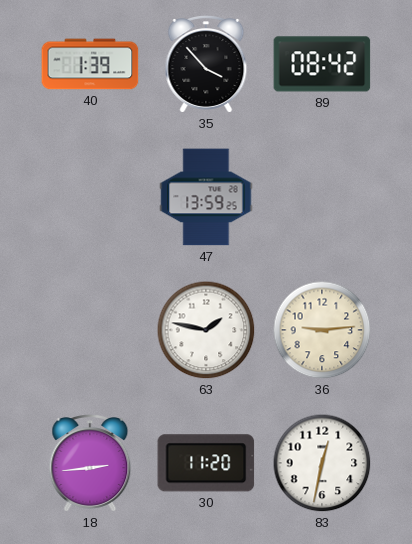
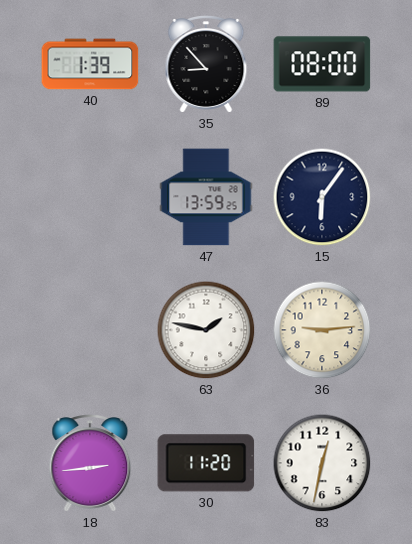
35: 3:53 -> 8:53 (206, 65)
89: 08:42 -> 08:00 (322, 64)
15: none -> 6:06 (322, 197)
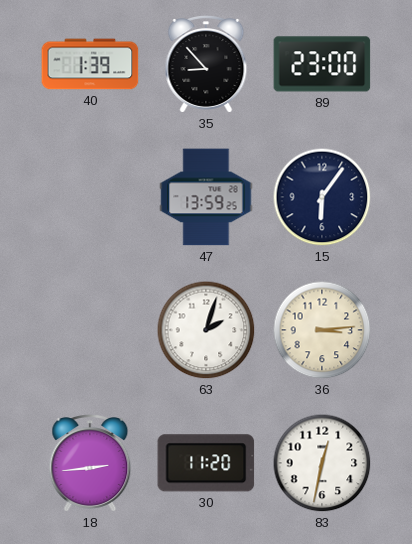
89: 08:00 -> 23:00 (322, 64)
63: 1:47 -> 2:03 (206, 330)
36: 9:14 -> 3:14 (322, 330)
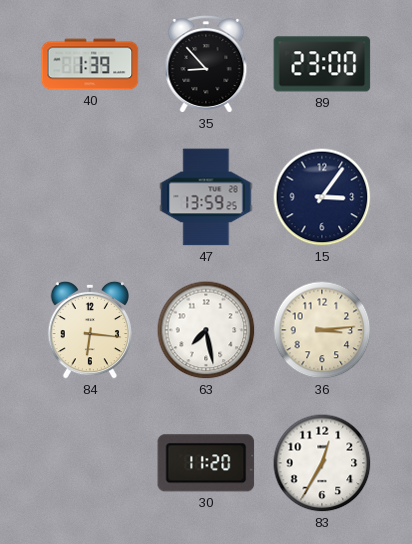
15: 6:06 -> 3:06 (322, 197)
84: none -> 6:16 (89, 330)
63: 2:03 -> 7:28 (206, 330)
18: 2:44 -> none (90, 464)
83: 12:32 -> 12:35 (322, 463)
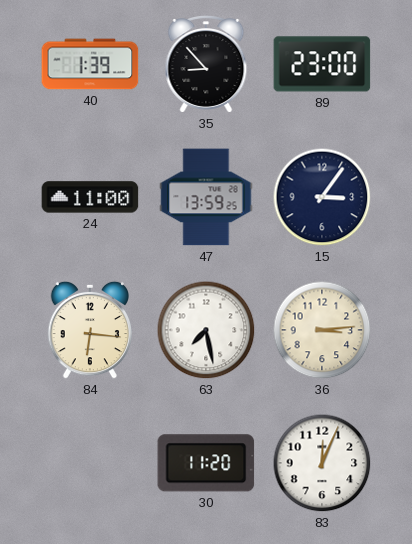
24: none -> 11:00 (90, 197)
83: 12:35 -> 12:04 (322, 463)
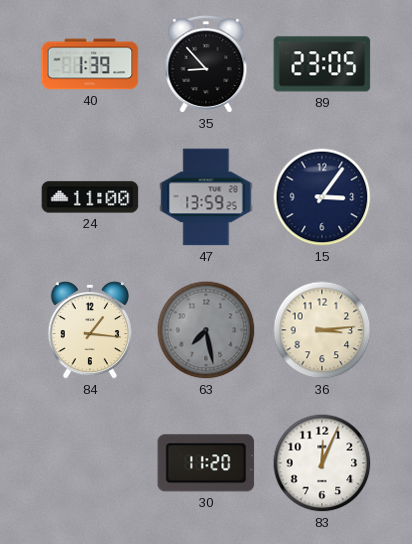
89: 23:00 -> 23:05 (322, 64)
84: 6:16 -> 1:16 (89, 330)
63 dial: white -> grey (206, 330)
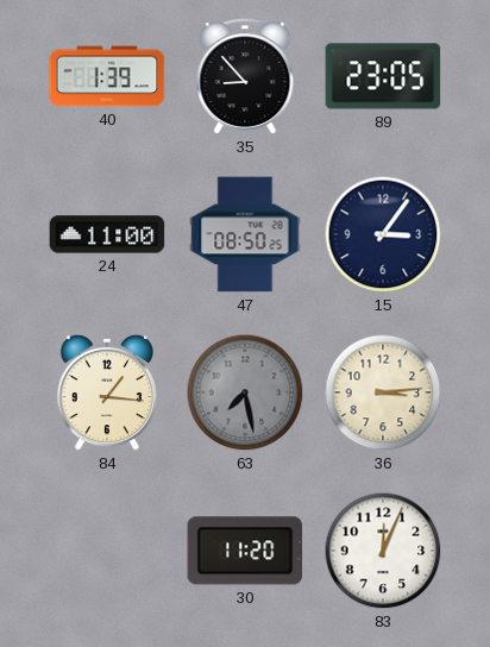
47: 13:59 -> 08:50 (245, 234)
